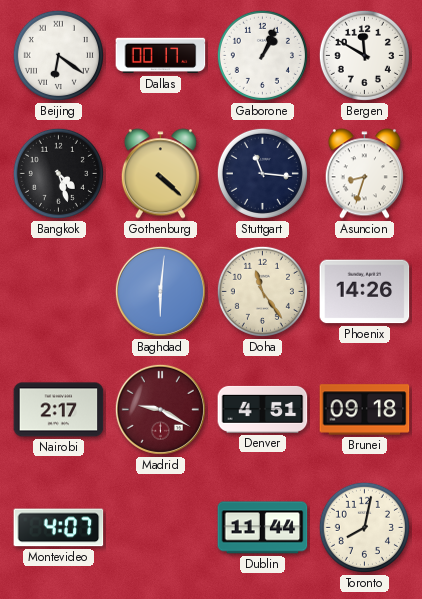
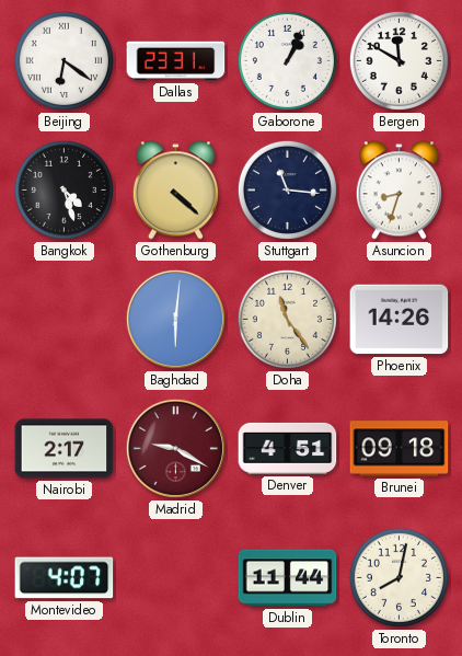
Dallas: 00:17 -> 23:31 (176, 61)
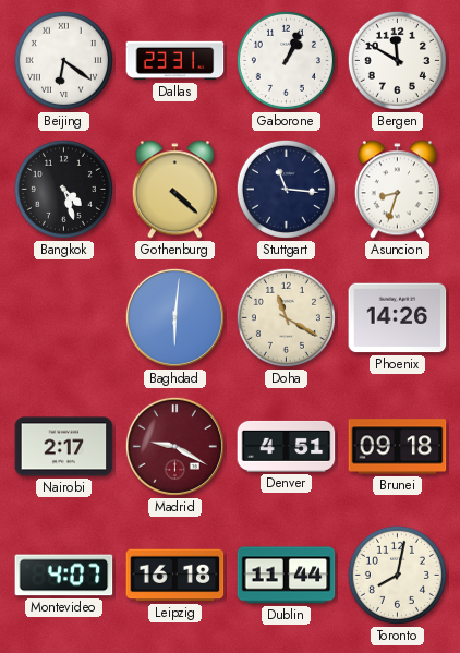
Doha: 11:24 -> 11:20 (286, 317)
Leipzig: none -> 16:18 (175, 576)
